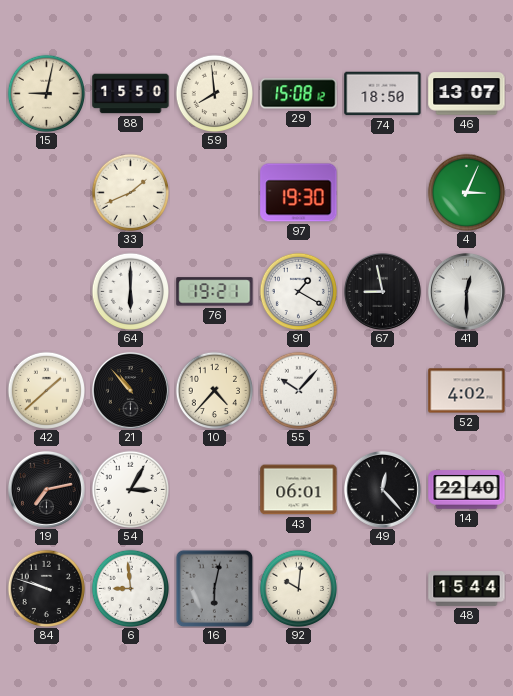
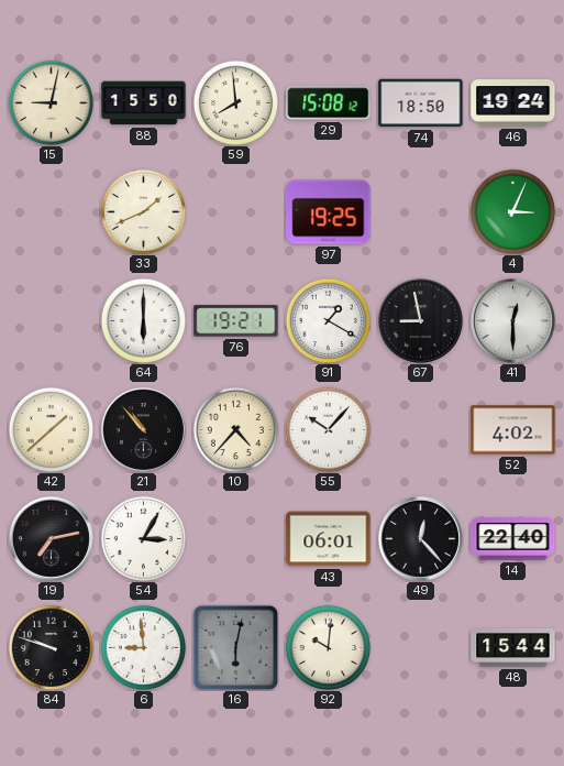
46: 13:07 -> 19:24 (513, 103)
97: 19:30 -> 19:25 (329, 212)
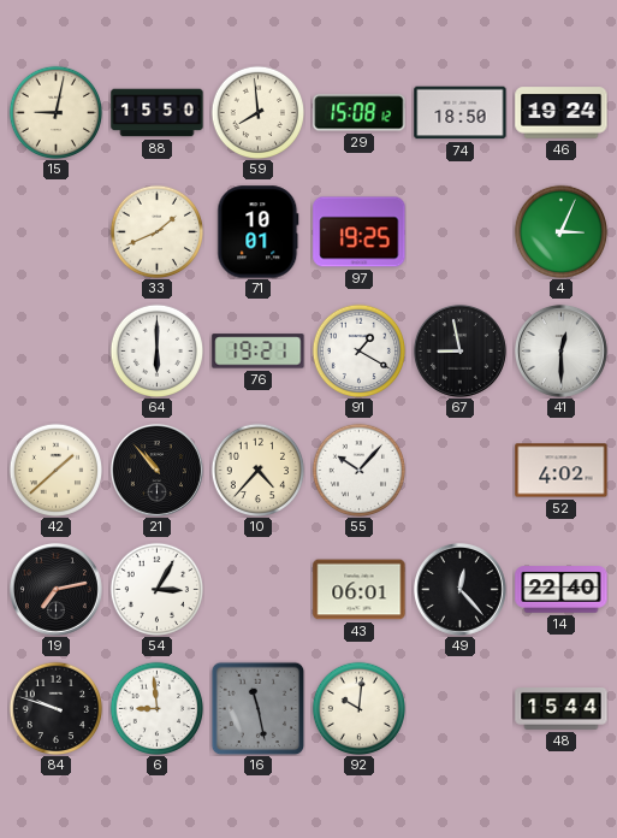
71: none -> 10:01 (259, 232)
16: 6:02 -> 11:28 (257, 708)
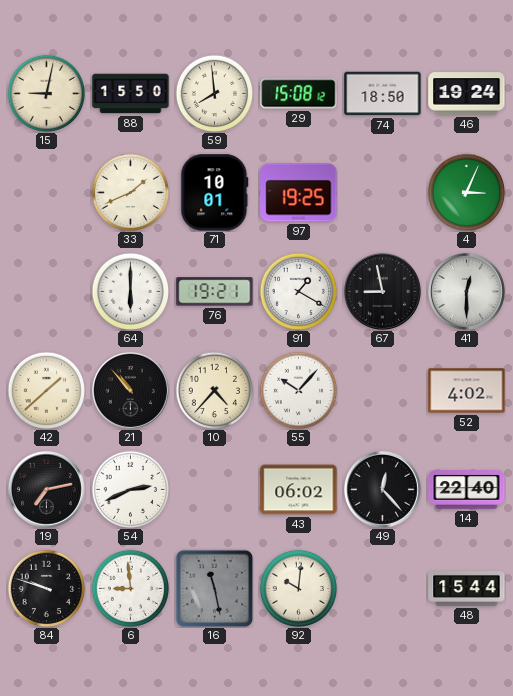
54: 3:05 -> 2:41 (130, 489)
43: 06:01 -> 06:02 (299, 490)
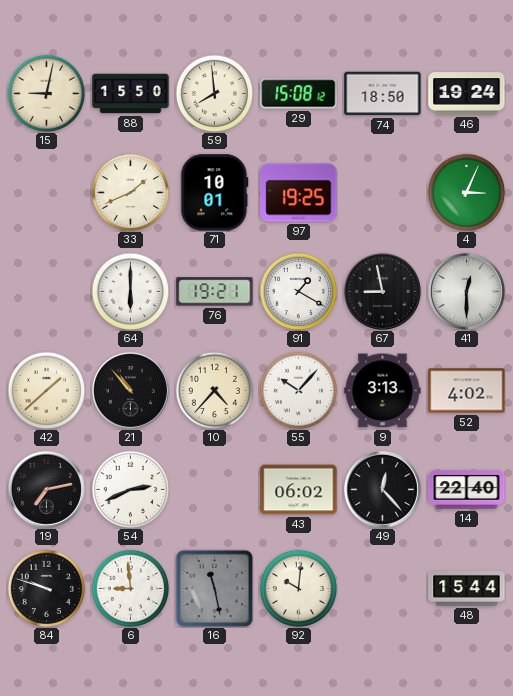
9: none -> 3:13 (383, 391)
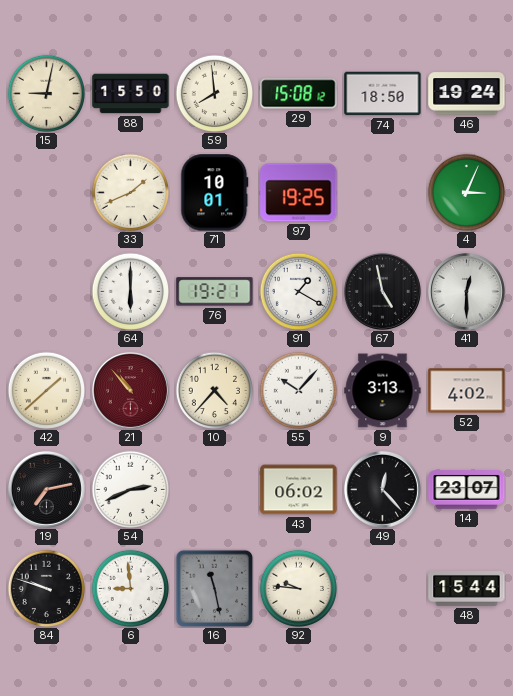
67: 8:58 -> 4:58 (382, 291)
21 dial: black -> burgundy (130, 390)
14: 22:40 -> 23:07 (467, 490)
92: 10:01 -> 9:46 (298, 588)
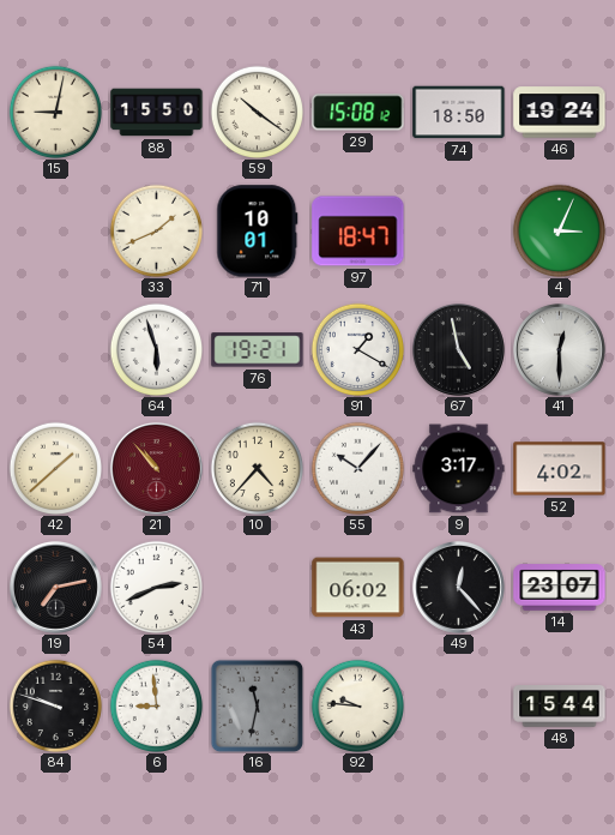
59: 7:59 -> 10:21 (257, 112)
97: 19:25 -> 18:47 (358, 232)
64: 6:00 -> 5:57 (156, 349)
9: 3:13 -> 3:17 (459, 469)
16: 11:28 -> 11:32 (257, 705)
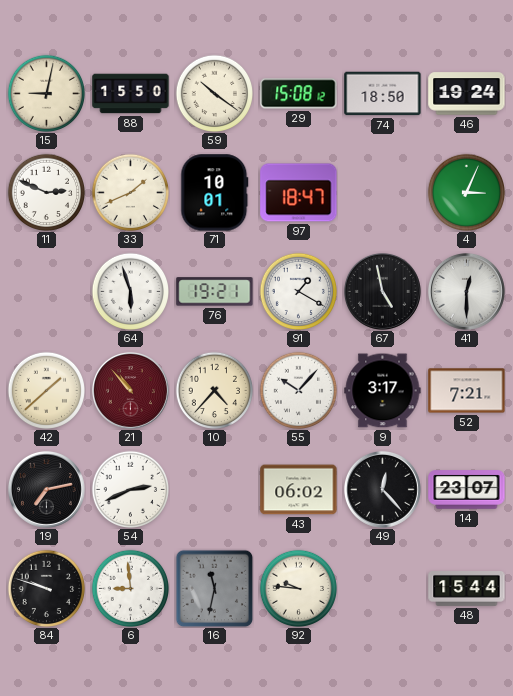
11: none -> 2:49 (46, 192)
52: 4:02 -> 7:21 (467, 391)
